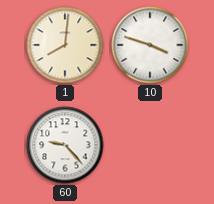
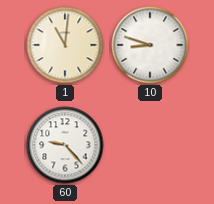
1: 8:01 -> 11:01 (65, 45)
10: 3:48 -> 8:48 (150, 45)
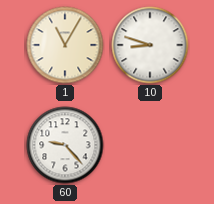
1: 11:01 -> 11:05 (65, 45)
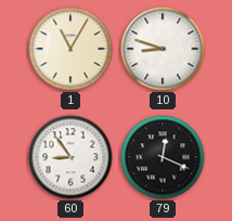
60: 9:23 -> 8:54 (70, 157)
79: none -> 12:19 (163, 157)
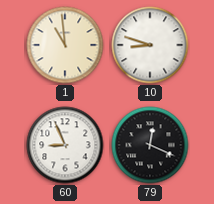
1: 11:05 -> 10:59 (65, 45)
60: 8:54 -> 8:56 (65, 145)
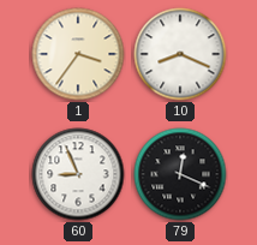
1: 10:59 -> 3:36 (78, 54)
10: 8:48 -> 8:19 (180, 54)
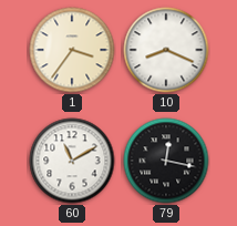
60: 8:56 -> 11:10 (72, 161)
79: 12:19 -> 12:17 (166, 161)
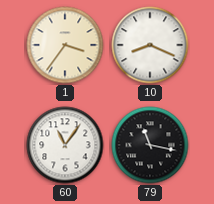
60: 11:10 -> 11:06 (65, 145)
79: 12:17 -> 11:17 (150, 145)
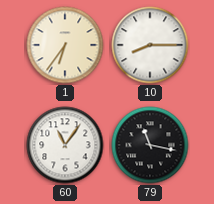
1: 3:36 -> 6:36 (65, 45)
10: 8:19 -> 8:15 (150, 45)
